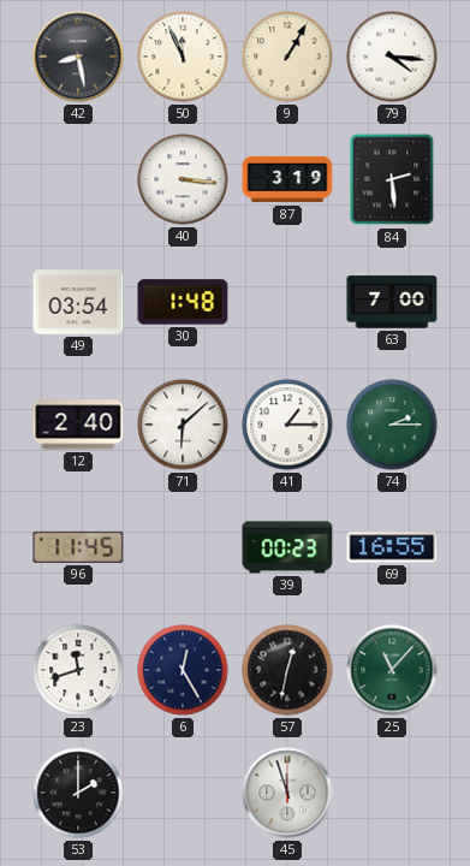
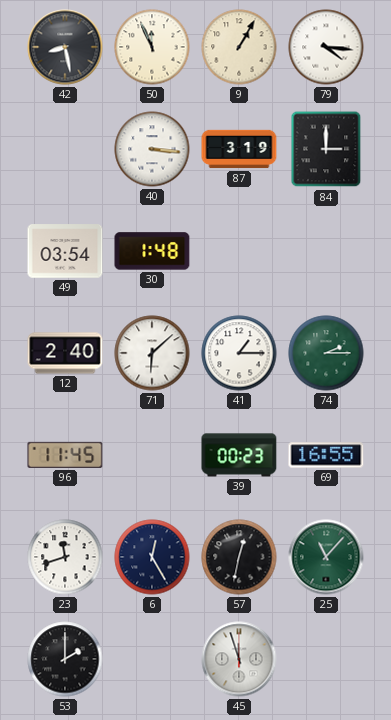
84: 2:29 -> 3:00 (326, 149)
63: 7:00 -> none (392, 302)
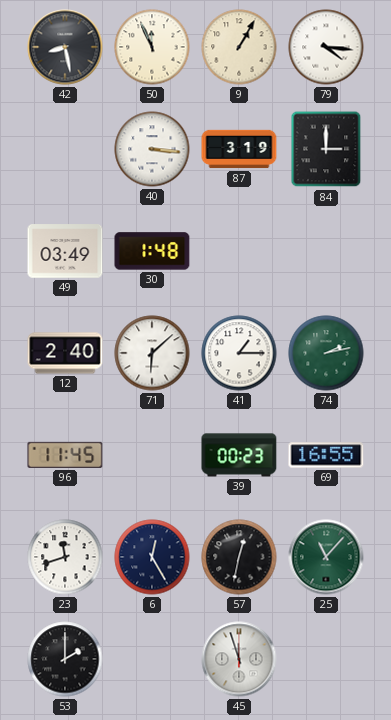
49: 03:54 -> 03:49 (65, 251)
74: 2:15 -> 2:13 (326, 353)
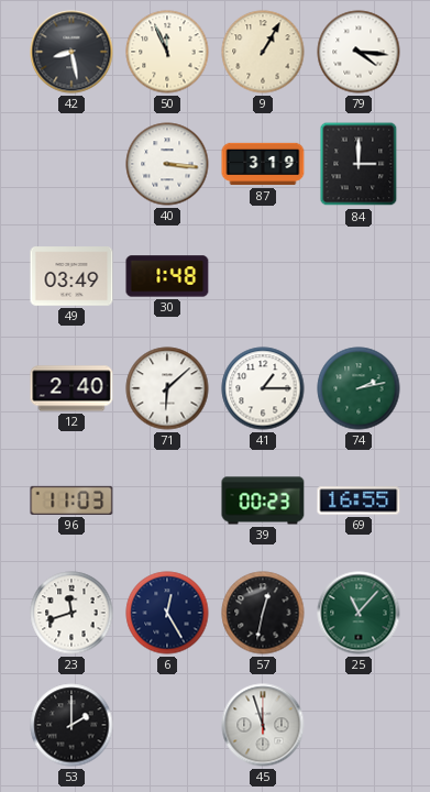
96: 11:45 -> 11:03 (71, 501)
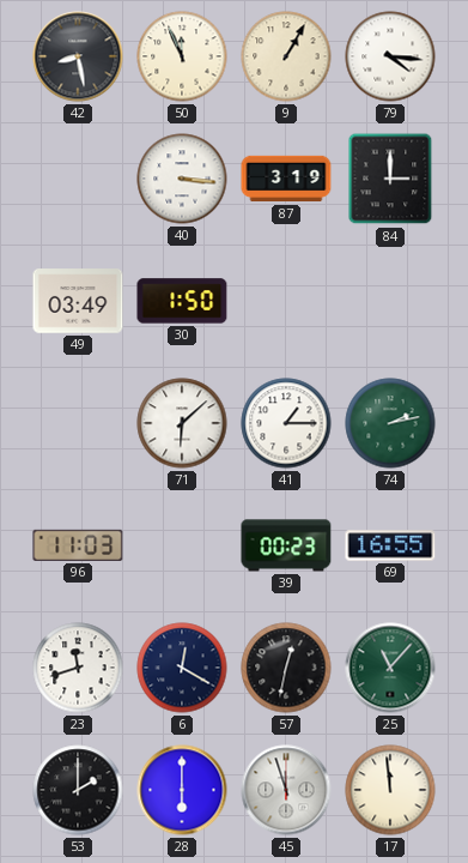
30: 1:48 -> 1:50 (182, 301)
12: 2:40 -> none (71, 388)
6: 12:25 -> 12:20 (182, 668)
28: none -> 6:00 (182, 790)
17: none -> 11:59 (390, 790)
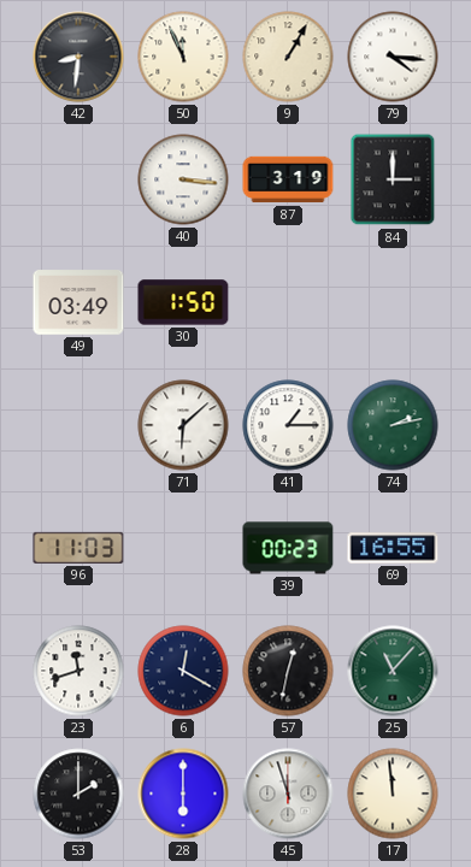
42: 8:28 -> 8:31 (78, 57)
